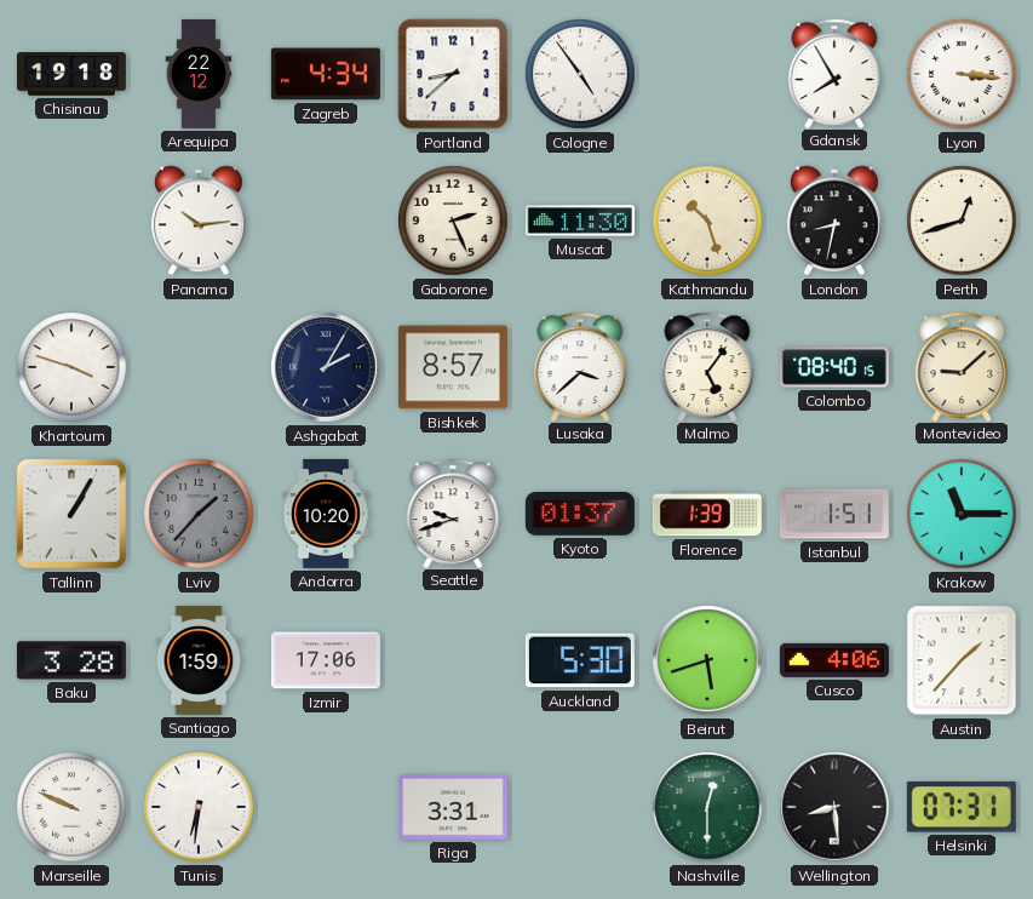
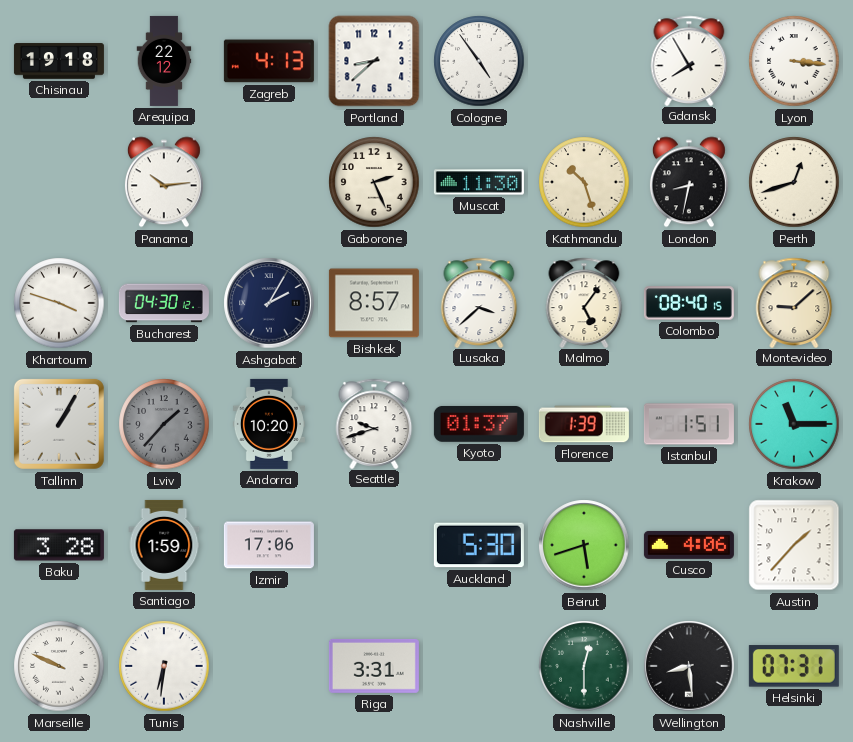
Zagreb: 4:34 -> 4:13 (269, 61)
Bucharest: none -> 04:30 (164, 303)
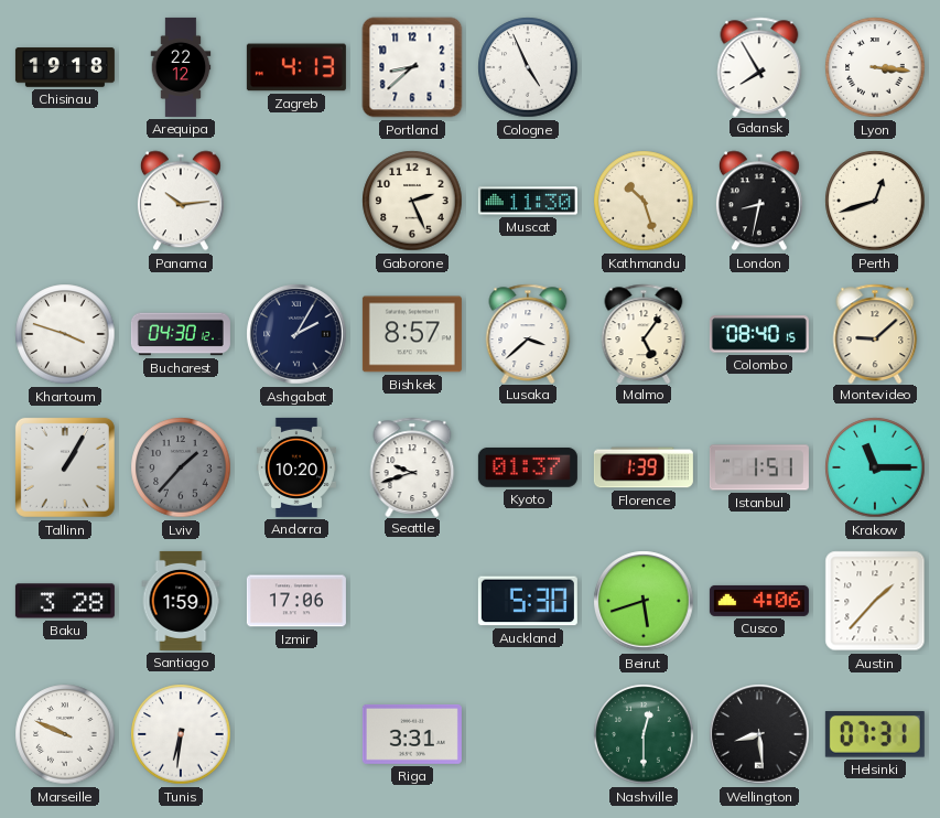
Cologne: 4:54 -> 4:56 (528, 67)
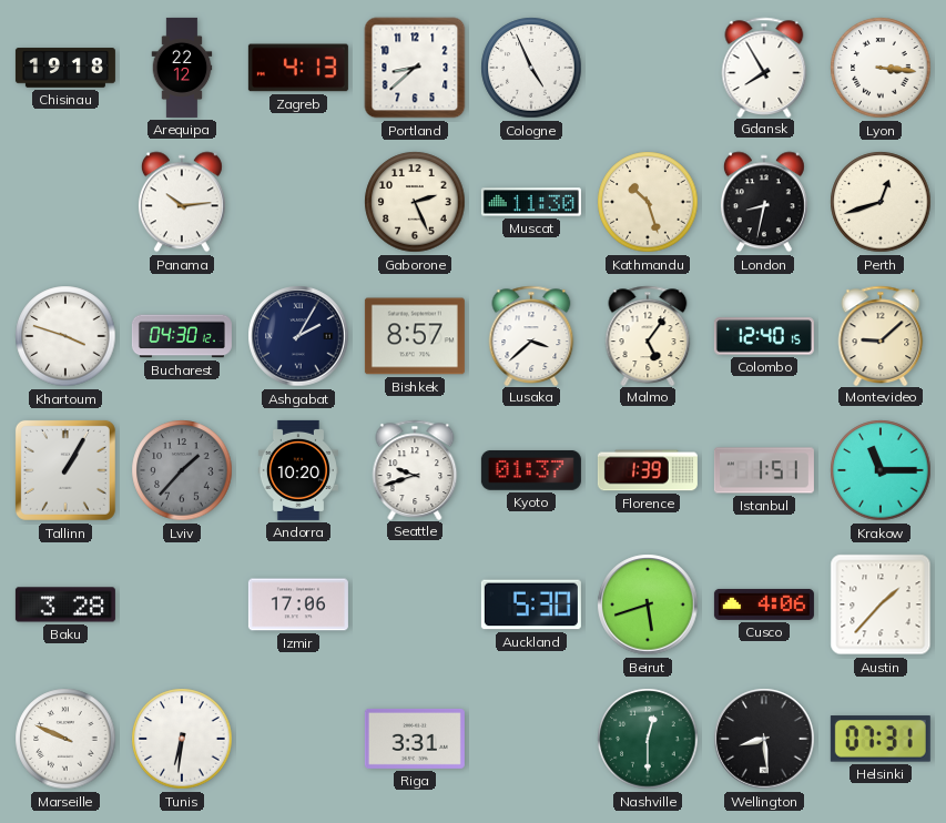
Colombo: 08:40 -> 12:40 (764, 336)
Santiago: 1:59 -> none (181, 601)
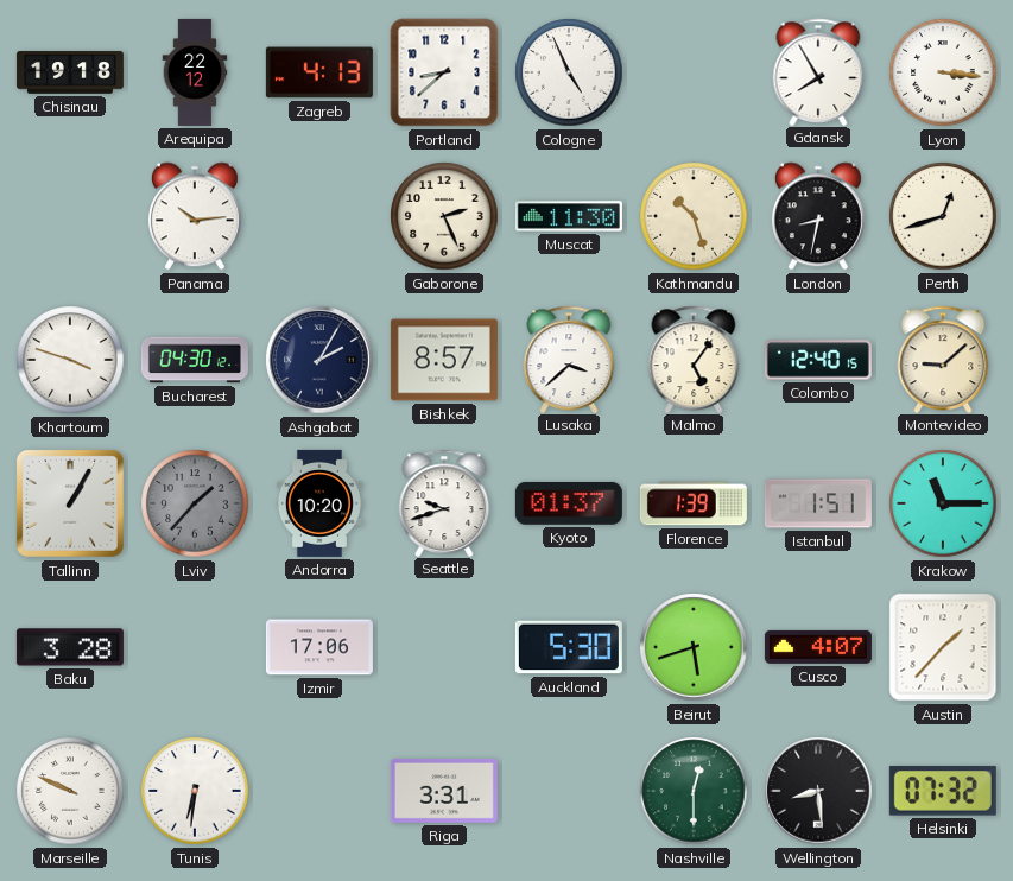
Cusco: 4:06 -> 4:07 (818, 647)
Helsinki: 07:31 -> 07:32 (943, 791)
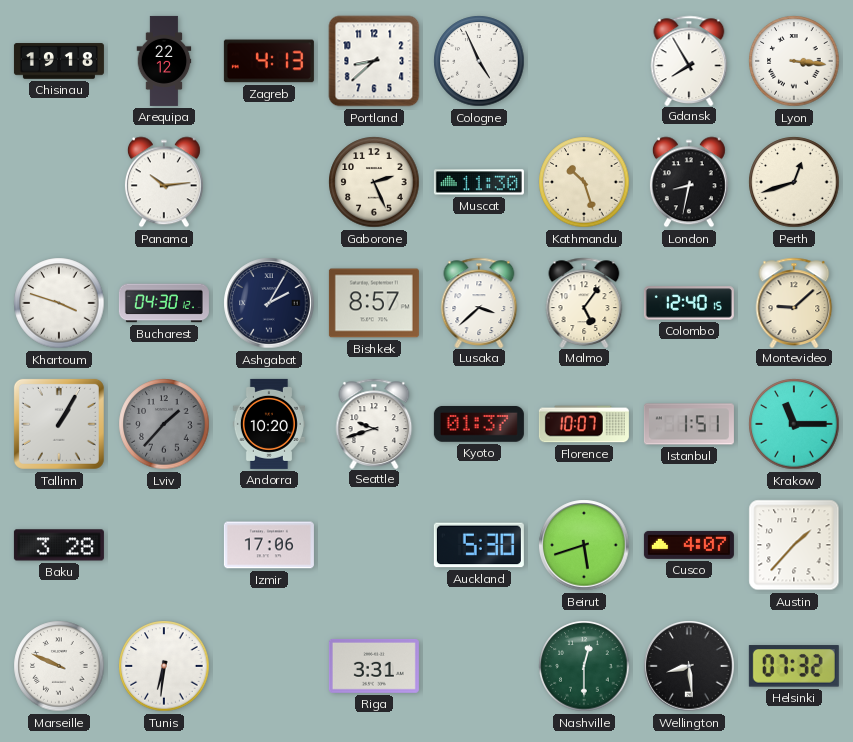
Florence: 1:39 -> 10:07 (584, 424)
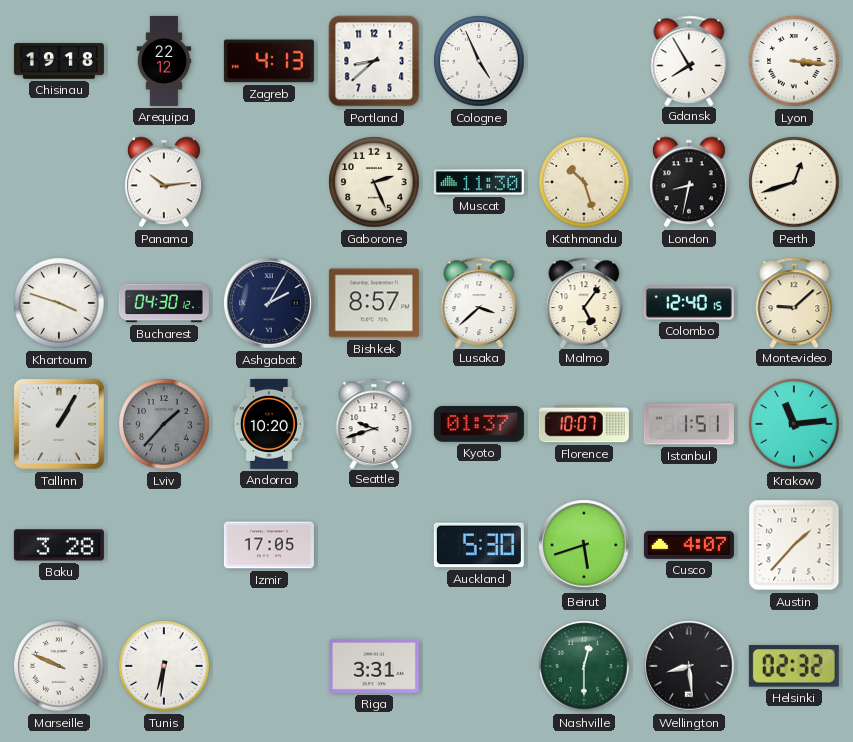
Krakow: 11:15 -> 11:14 (794, 424)
Izmir: 17:06 -> 17:05 (269, 545)
Helsinki: 07:32 -> 02:32 (794, 666)
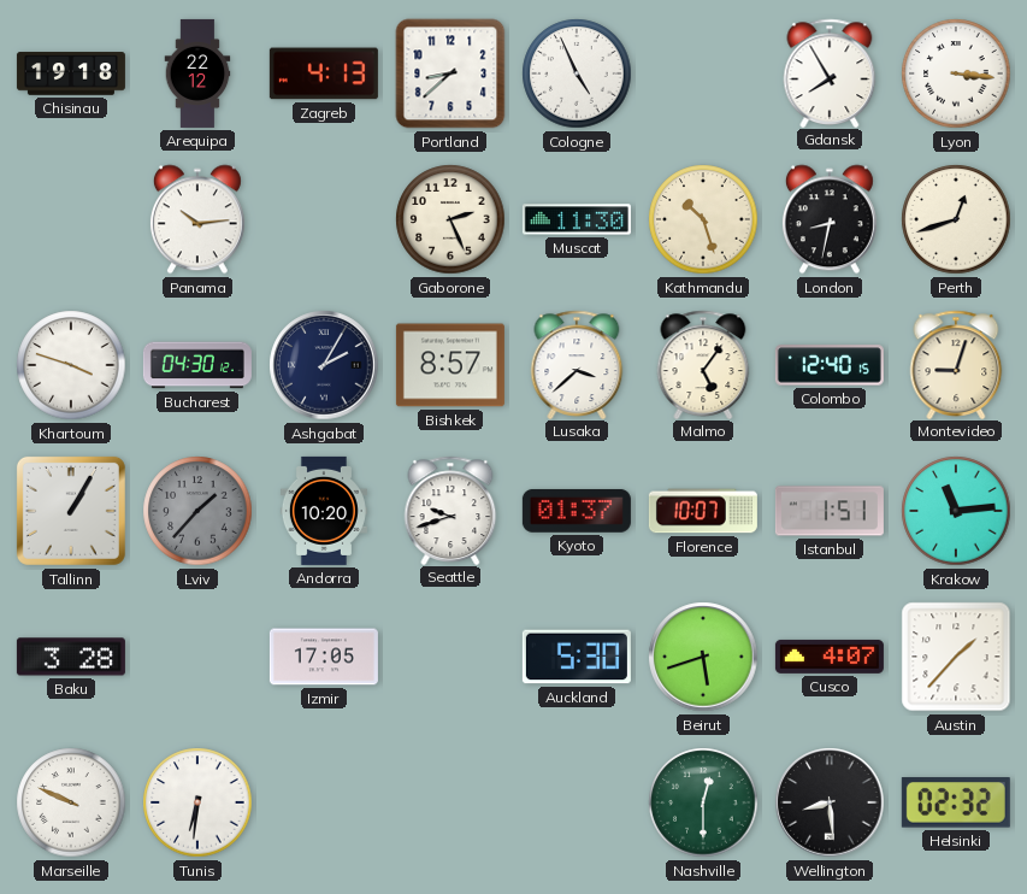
Montevideo: 9:08 -> 9:03 (956, 364)
Riga: 3:31 -> none (374, 666)
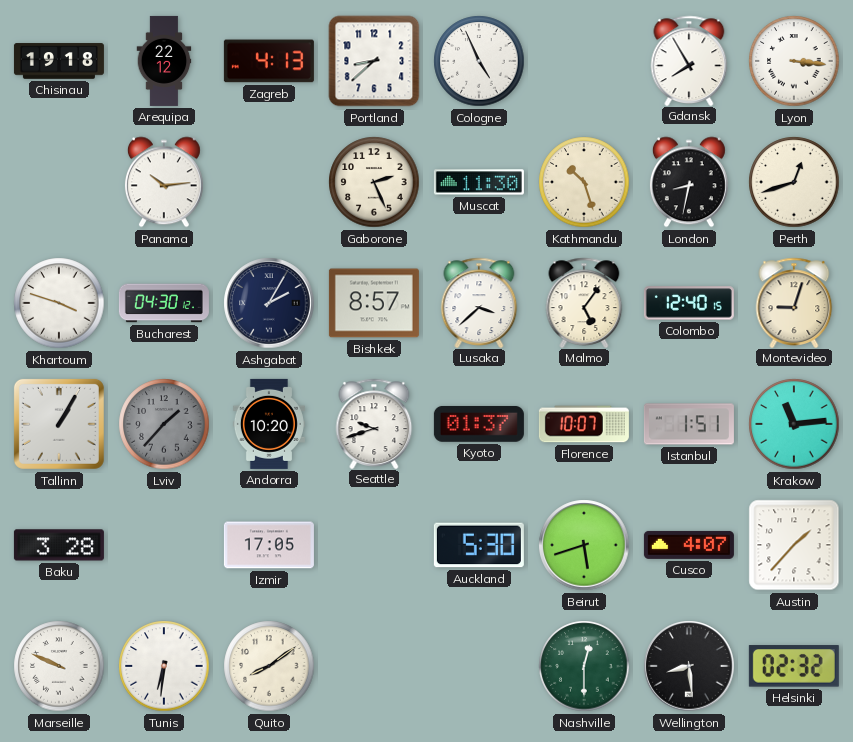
Quito: none -> 8:09 (269, 666)
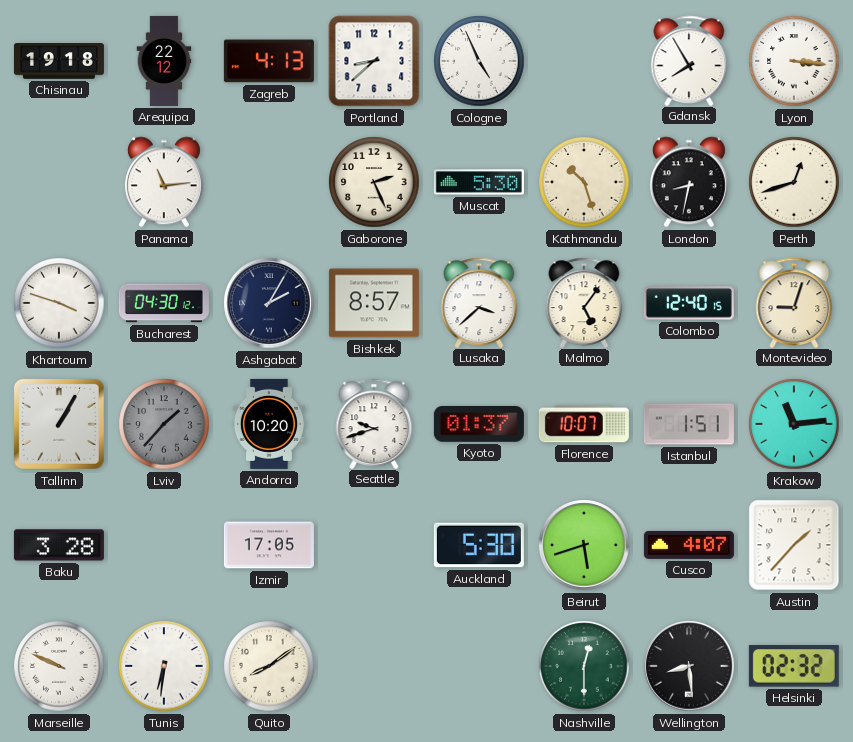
Panama: 10:14 -> 11:14 (164, 182)
Muscat: 11:30 -> 5:30 (479, 182)
